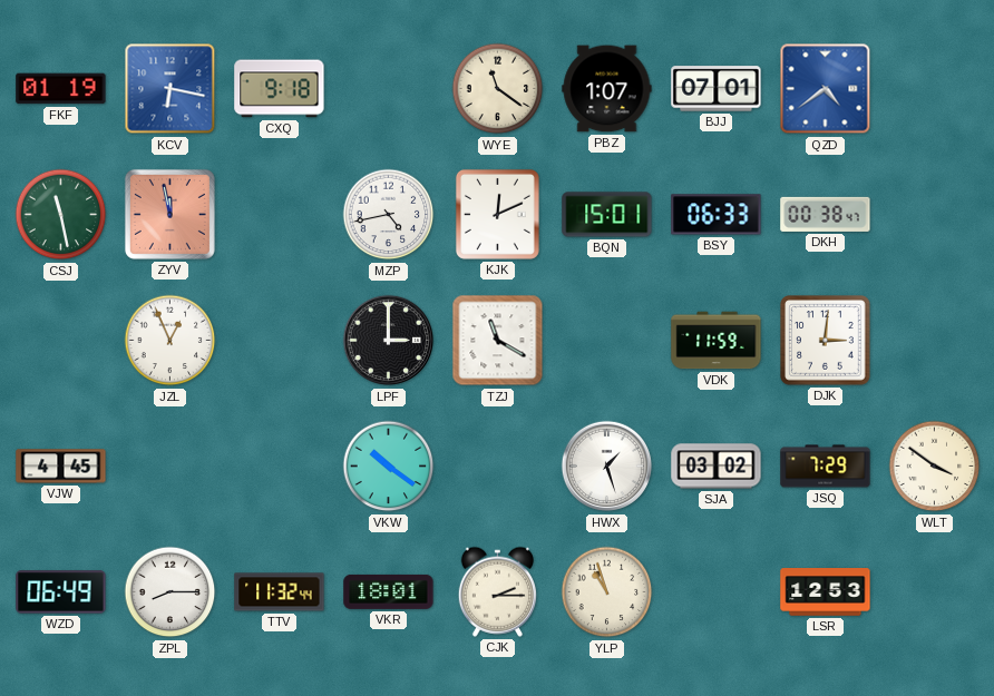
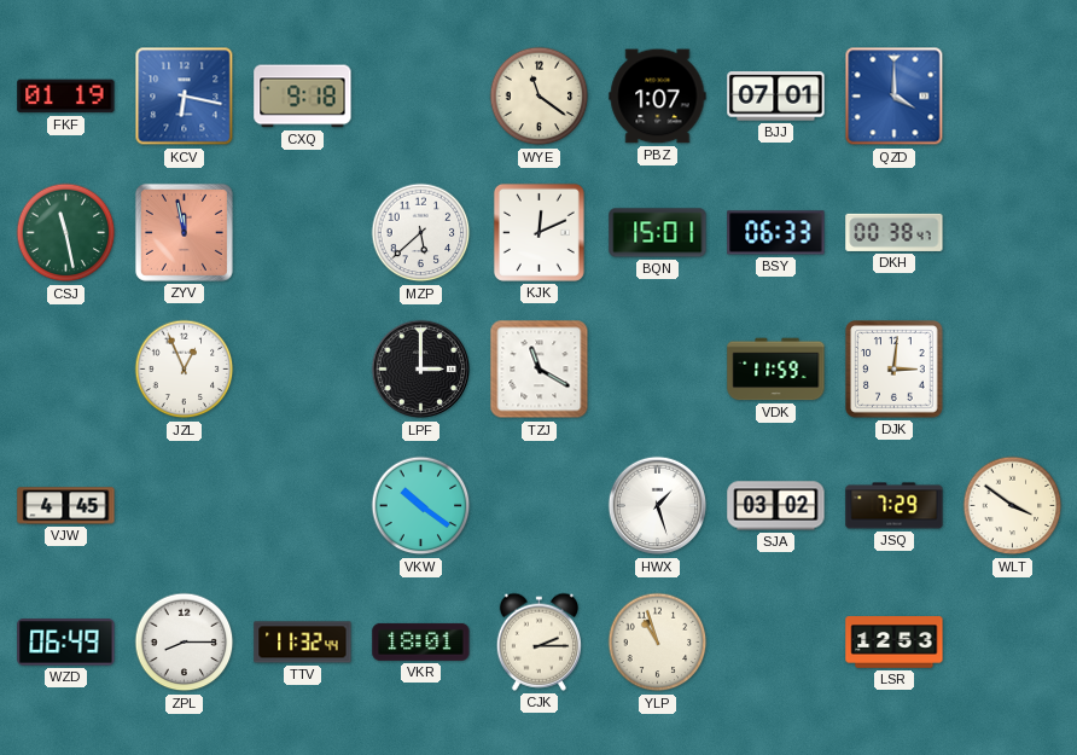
QZD: 4:39 -> 4:00 (895, 97)
MZP: 4:43 -> 5:38 (421, 233)
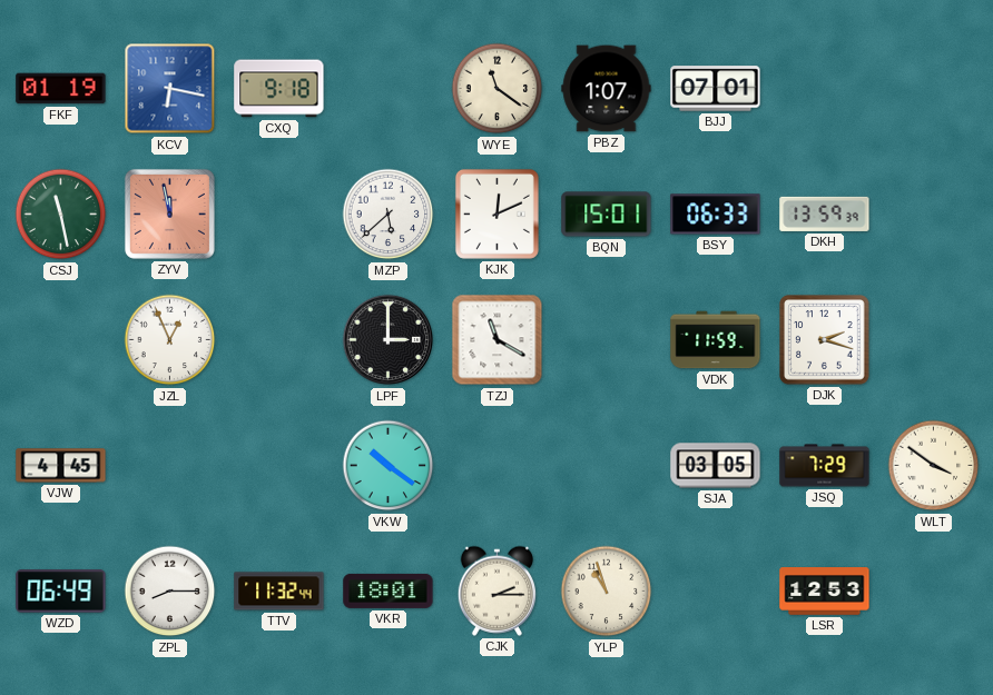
QZD: 4:00 -> none (895, 97)
DKH: 00:38 -> 13:59 (825, 214)
DJK: 3:01 -> 2:18 (825, 340)
HWX: 1:27 -> none (658, 506)
SJA: 03:02 -> 03:05 (716, 466)
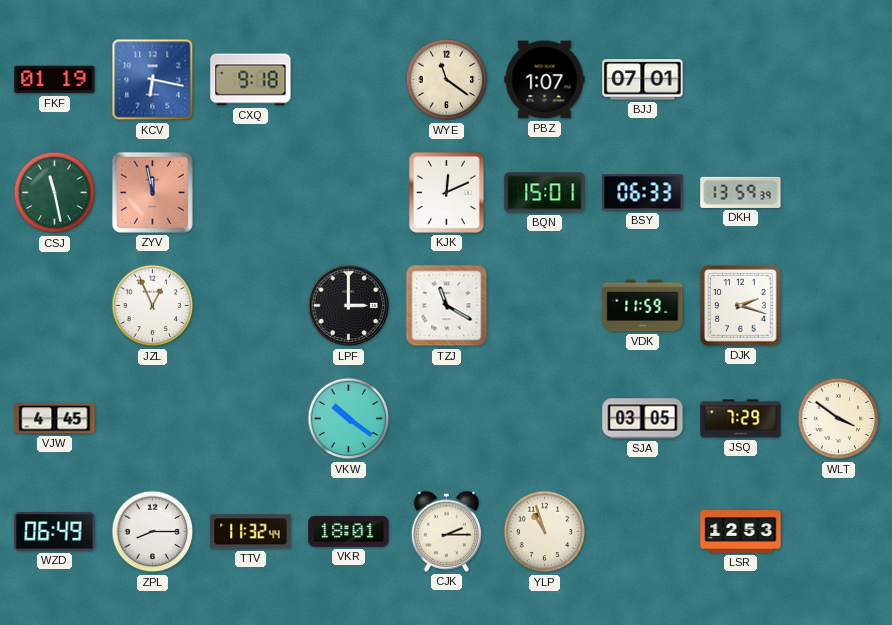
MZP: 5:38 -> none (389, 215)
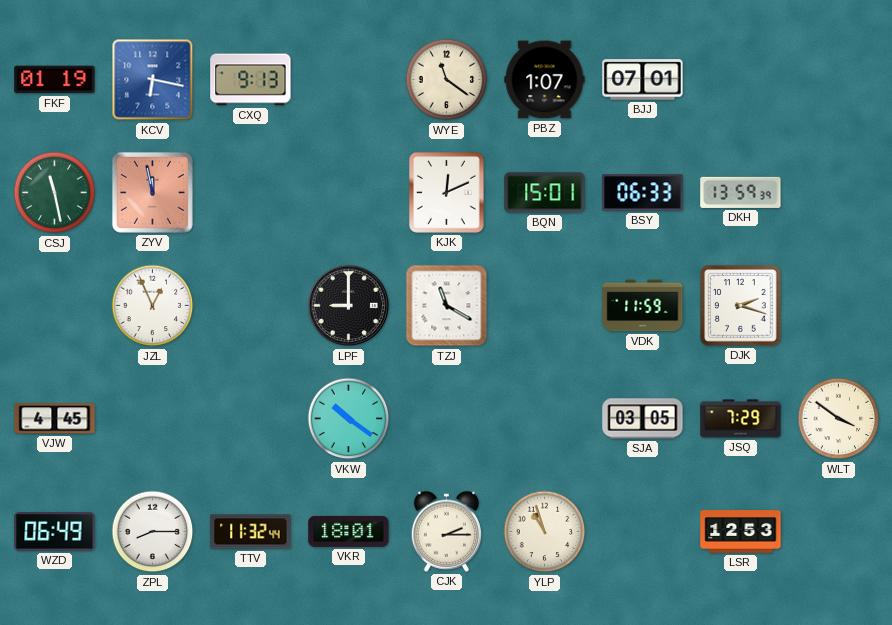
CXQ: 9:18 -> 9:13 (251, 80)
LPF: 3:00 -> 9:00 (349, 306)
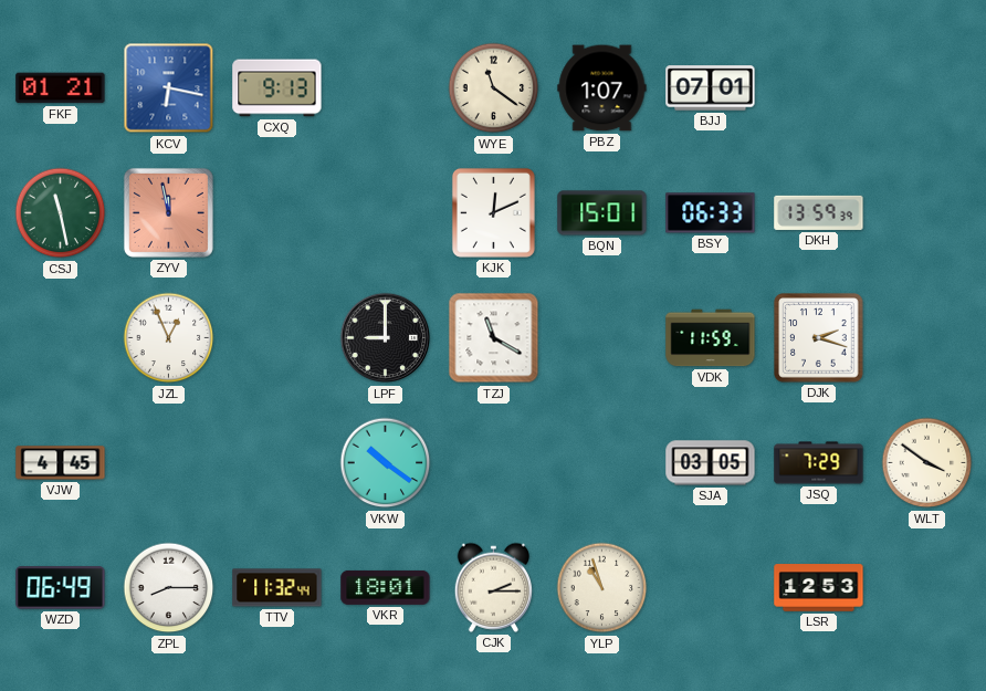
FKF: 01:19 -> 01:21 (61, 88)
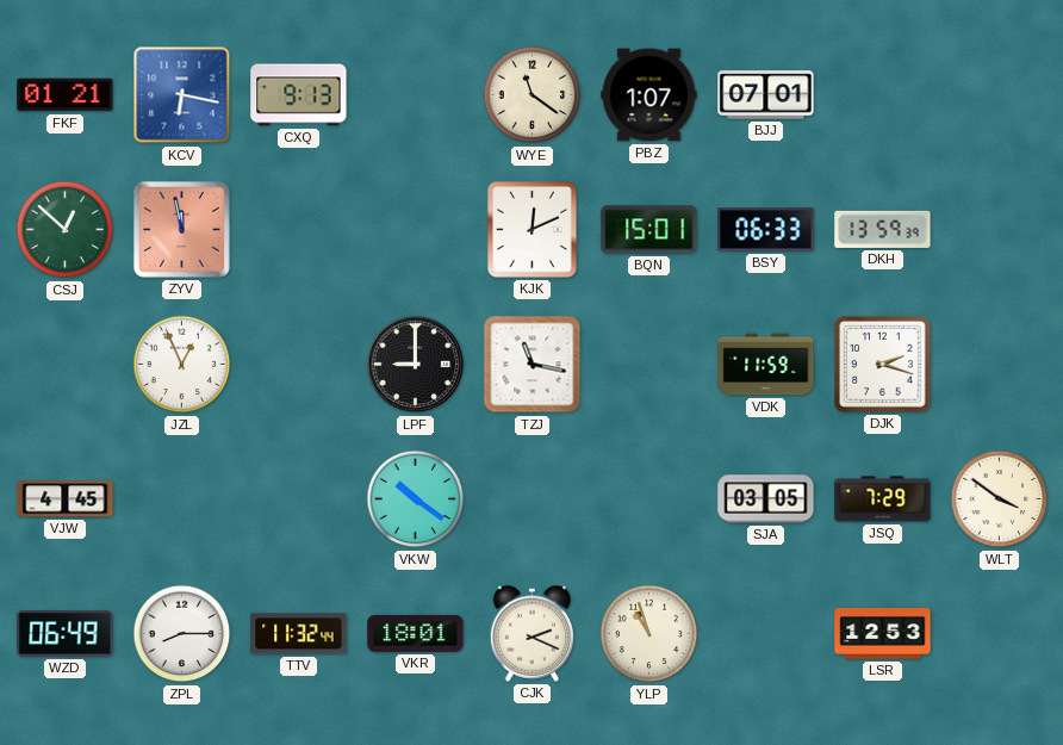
CSJ: 11:28 -> 12:52 (66, 230)
TZJ: 11:20 -> 11:17 (533, 365)
CJK: 2:15 -> 2:19 (531, 633)
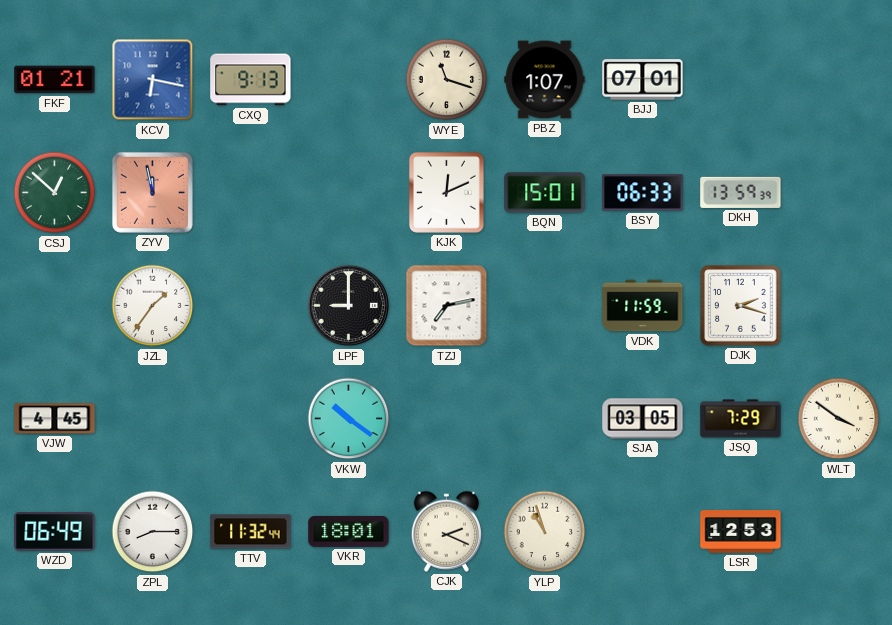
WYE: 11:21 -> 11:18 (447, 80)
JZL: 12:56 -> 1:36 (153, 306)
TZJ: 11:17 -> 7:13 (447, 306)
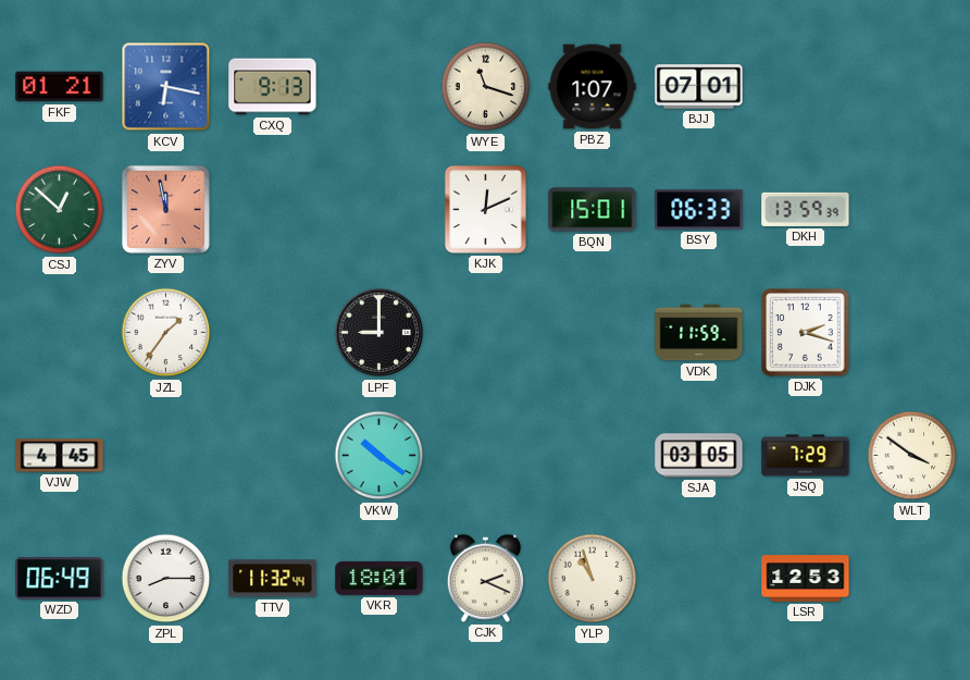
TZJ: 7:13 -> none (447, 306)
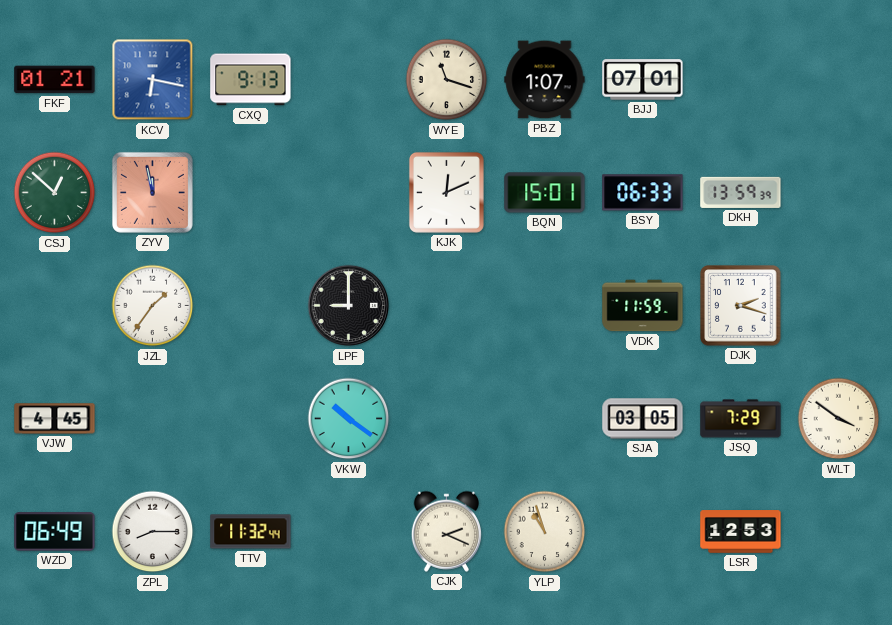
VKR: 18:01 -> none (380, 578)
